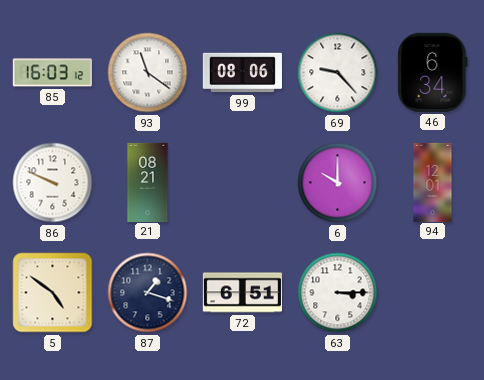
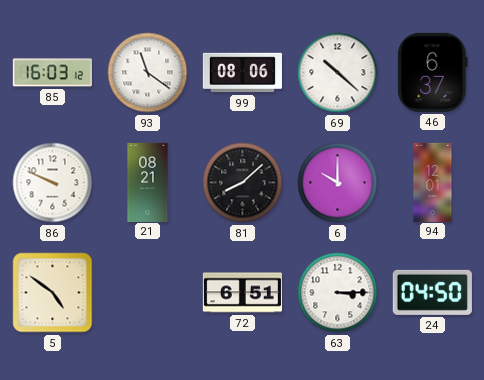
69: 9:23 -> 10:22 (338, 73)
46: 6:34 -> 6:37 (433, 72)
81: none -> 8:08 (243, 183)
87: 1:18 -> none (148, 293)
24: none -> 04:50 (432, 292)
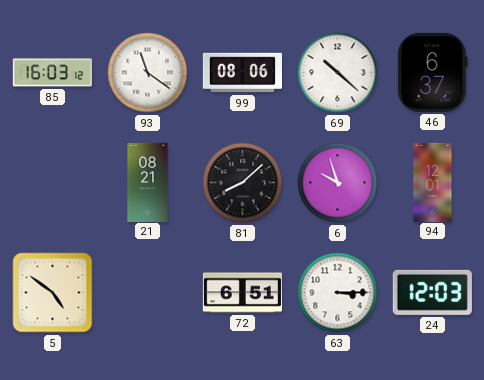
86: 9:49 -> none (53, 183)
6: 10:00 -> 9:57 (338, 183)
24: 04:50 -> 12:03 (432, 292)
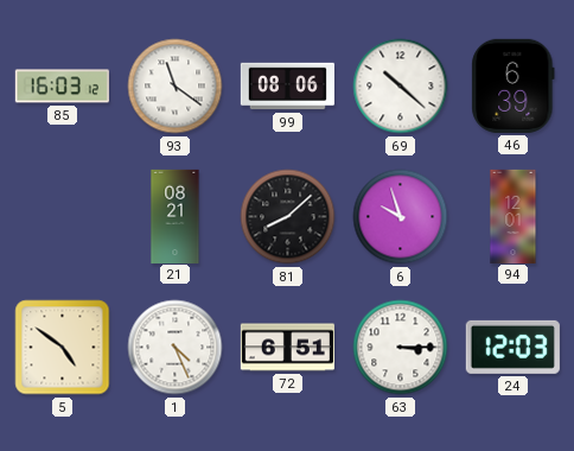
46: 6:37 -> 6:39 (514, 85)
1: none -> 4:26 (176, 348)
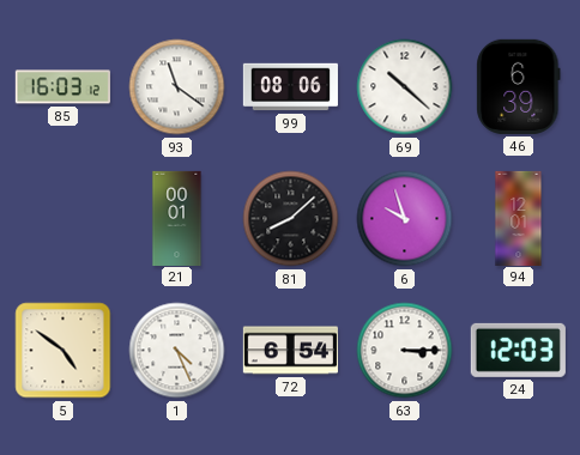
21: 08:21 -> 00:01 (177, 218)
72: 6:51 -> 6:54 (290, 351)
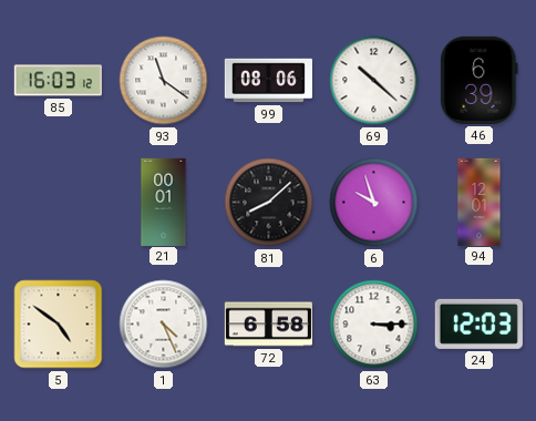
72: 6:54 -> 6:58 (268, 325)
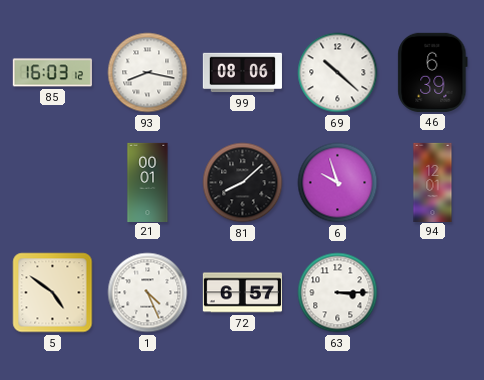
93: 11:21 -> 8:17 (148, 73)
72: 6:58 -> 6:57 (242, 293)
24: 12:03 -> none (478, 324)
